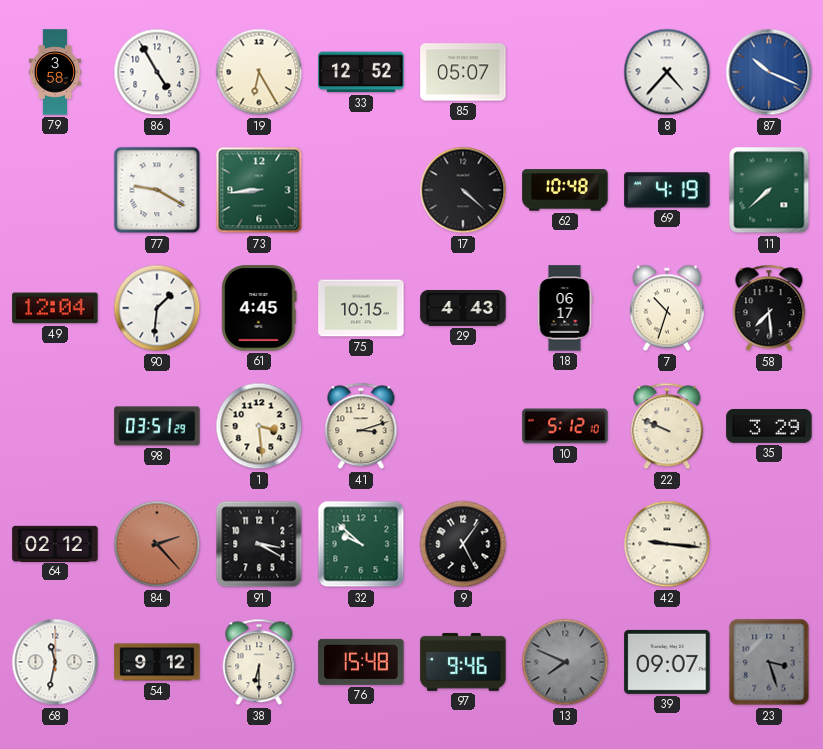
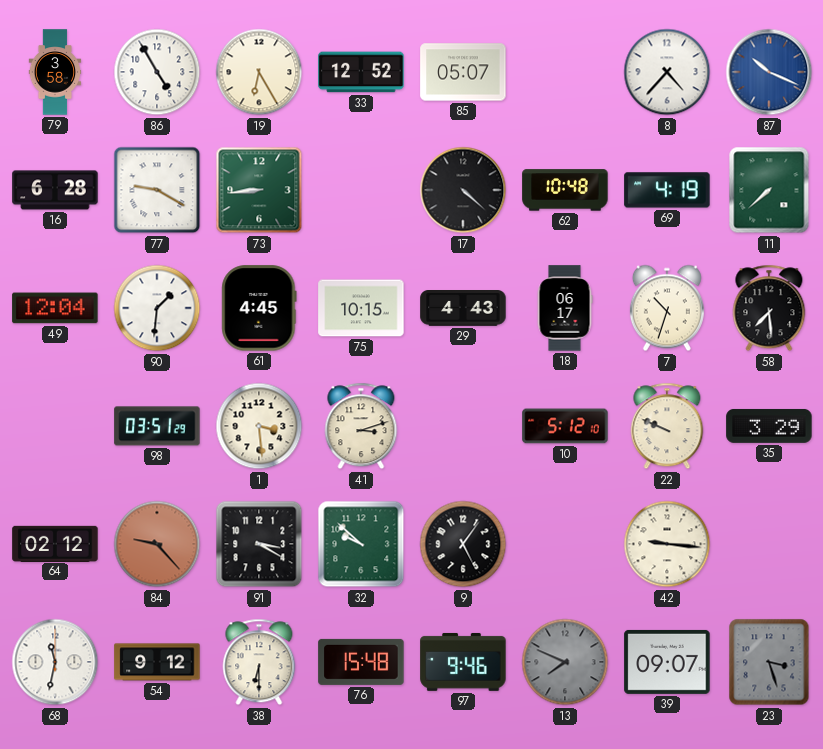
16: none -> 6:28 (55, 190)
84: 2:23 -> 9:23 (157, 544)
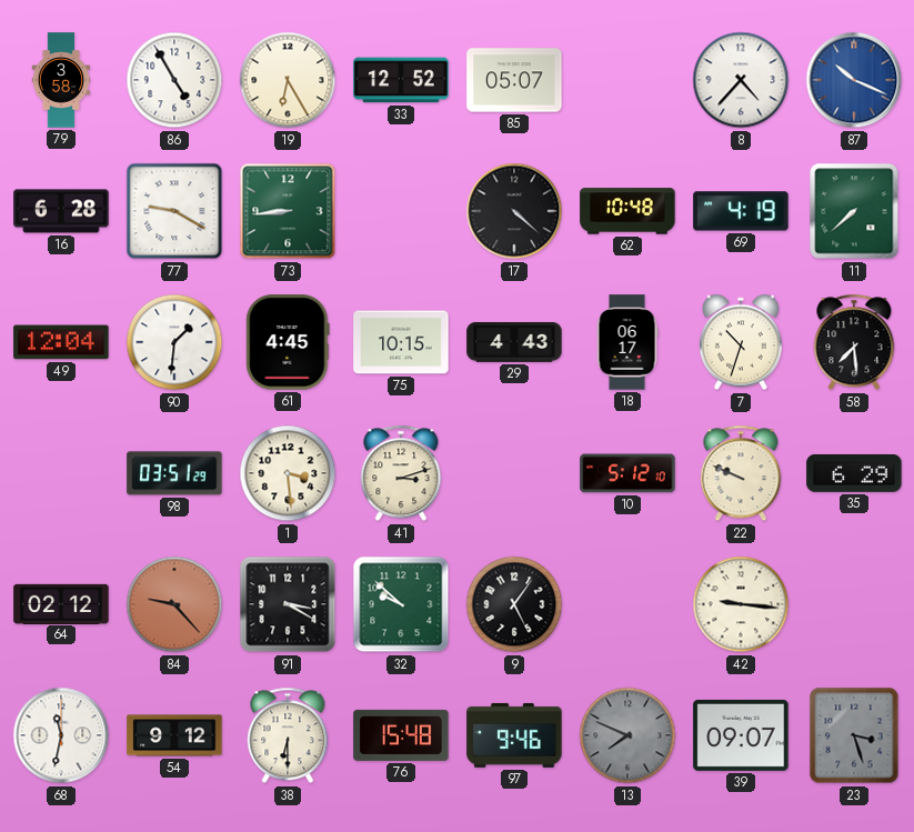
35: 3:29 -> 6:29 (854, 473)
